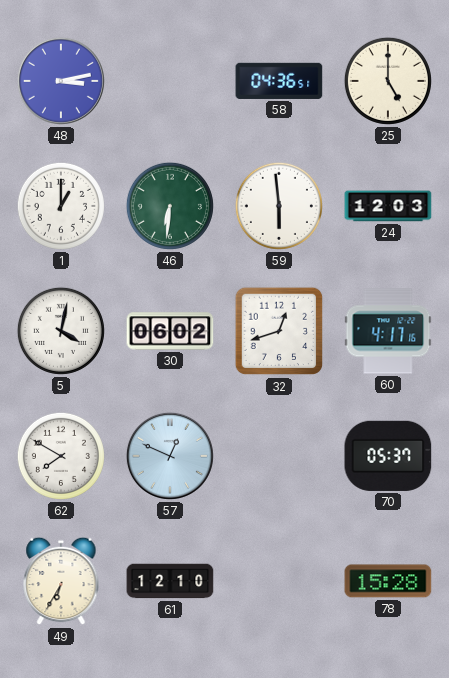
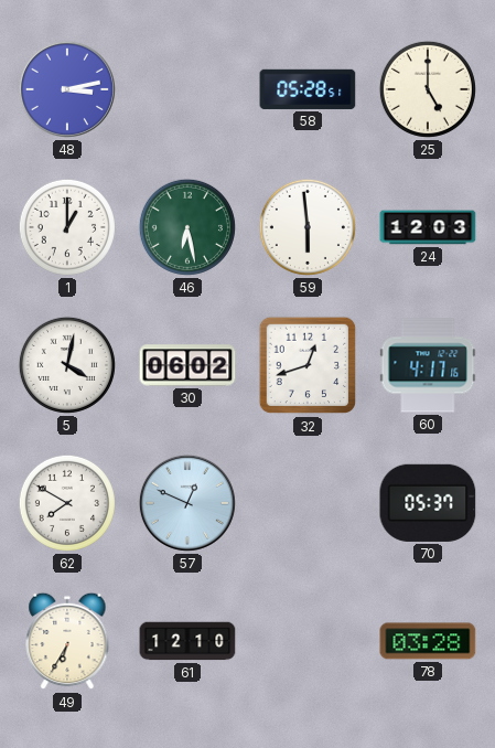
58: 04:36 -> 05:28 (308, 89)
46: 6:31 -> 6:28 (187, 227)
78: 15:28 -> 03:28 (428, 641)
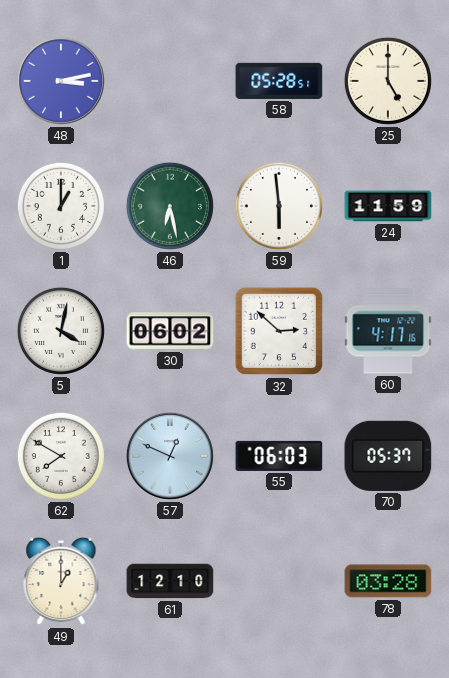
24: 12:03 -> 11:59 (388, 206)
32: 12:42 -> 2:52 (279, 331)
55: none -> 06:03 (279, 456)
49: 6:35 -> 1:00 (61, 581)
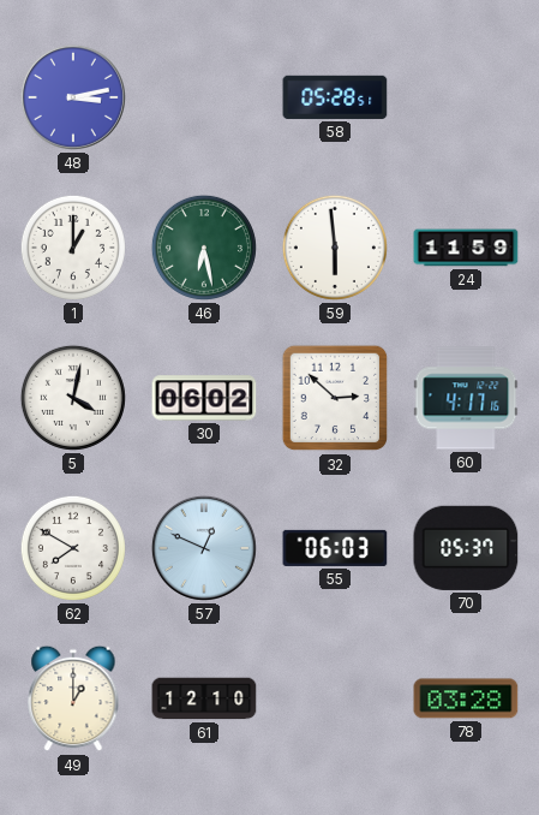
25: 5:00 -> none (388, 81)
